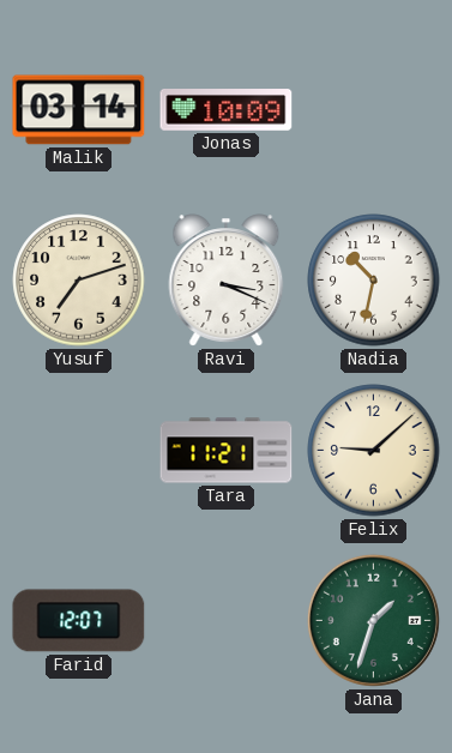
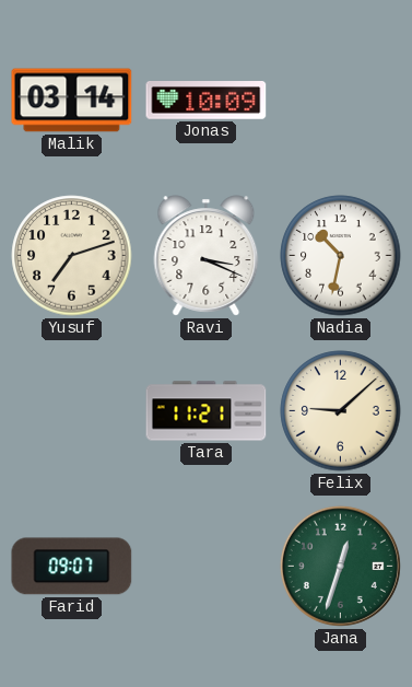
Farid: 12:07 -> 09:07 (72, 567)
Jana: 1:33 -> 12:33 (340, 566)
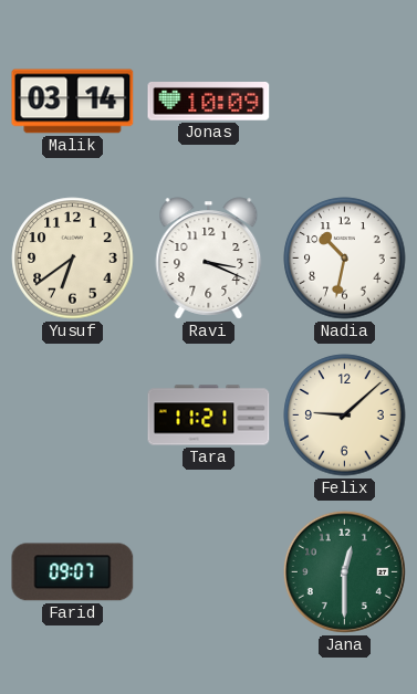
Yusuf: 7:12 -> 6:39 (73, 259)
Jana: 12:33 -> 12:30 (344, 571)
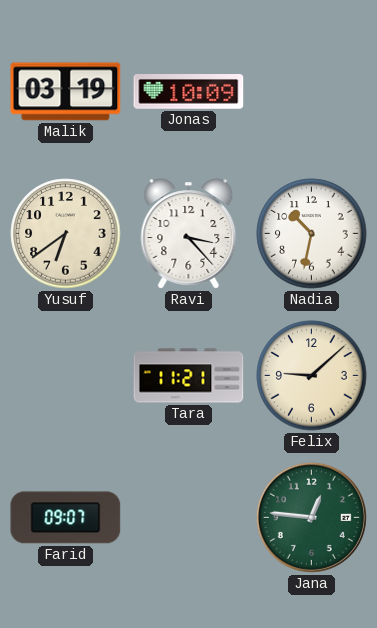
Malik: 03:14 -> 03:19 (66, 92)
Ravi: 3:19 -> 3:23 (189, 234)
Jana: 12:30 -> 12:46 (311, 517)
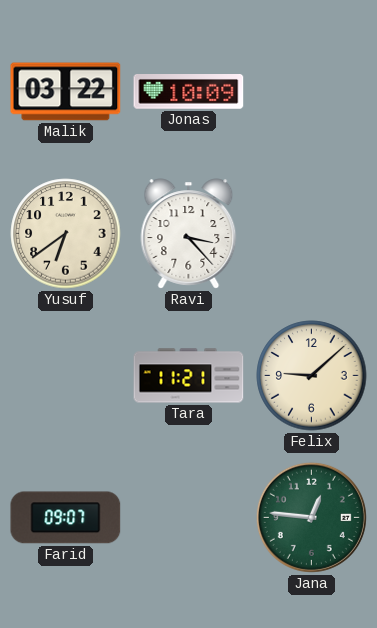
Malik: 03:19 -> 03:22 (66, 92)
Nadia: 10:32 -> none (312, 234)
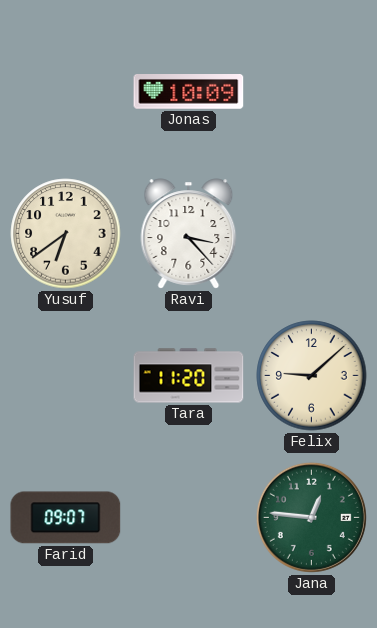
Malik: 03:22 -> none (66, 92)
Tara: 11:21 -> 11:20 (189, 376)
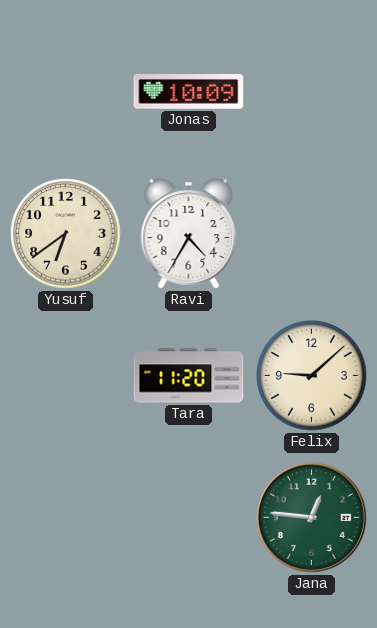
Ravi: 3:23 -> 4:35 (189, 234)
Farid: 09:07 -> none (66, 518)
